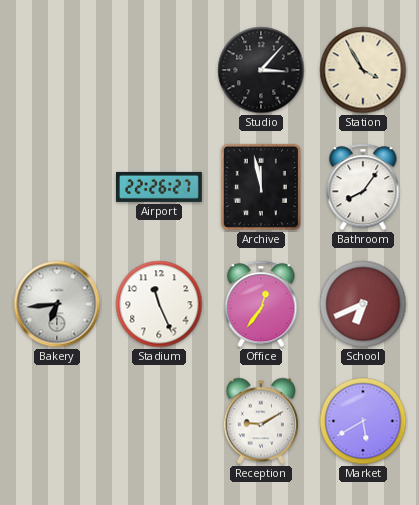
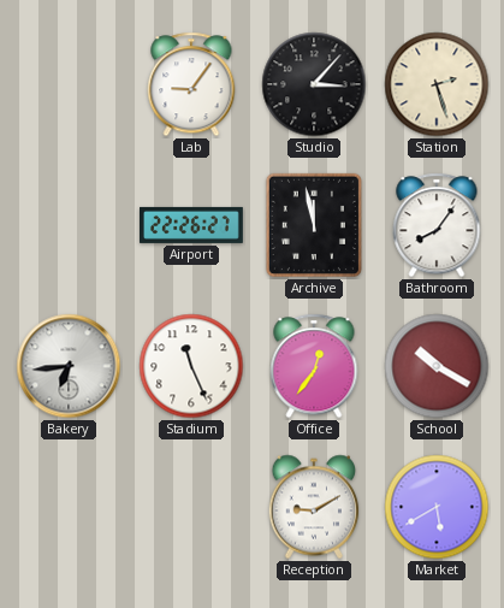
Lab: none -> 9:06 (191, 84)
Station: 3:55 -> 2:27 (437, 84)
School: 6:41 -> 10:20 (437, 366)
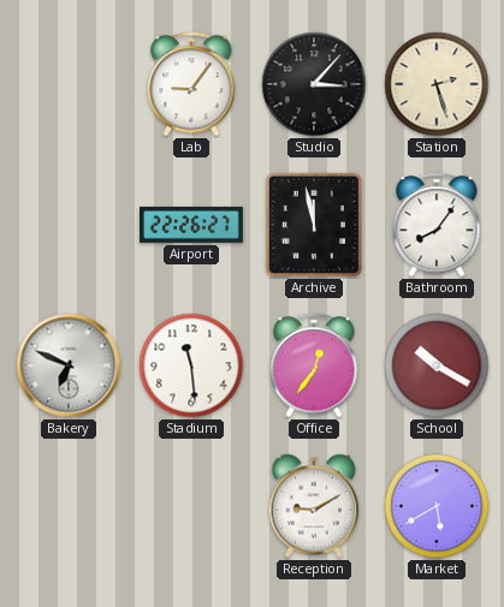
Bakery: 6:44 -> 6:49 (69, 365)
Stadium: 11:26 -> 11:29 (191, 365)
